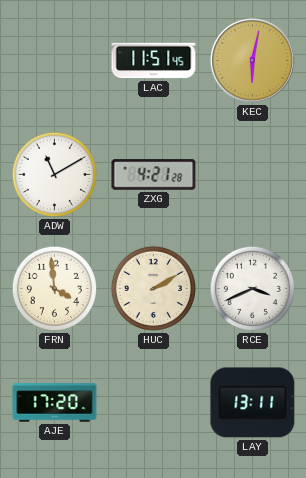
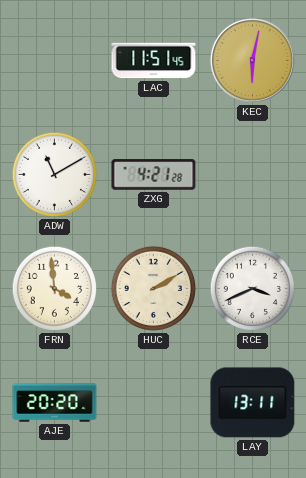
AJE: 17:20 -> 20:20 (55, 403)
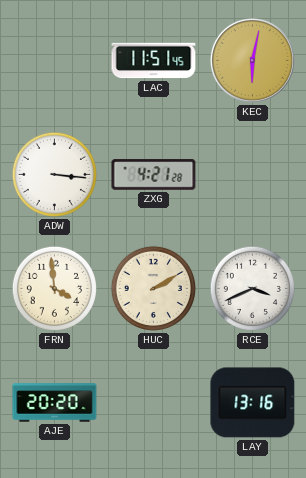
ADW: 11:10 -> 3:16 (54, 174)
LAY: 13:11 -> 13:16 (253, 403)
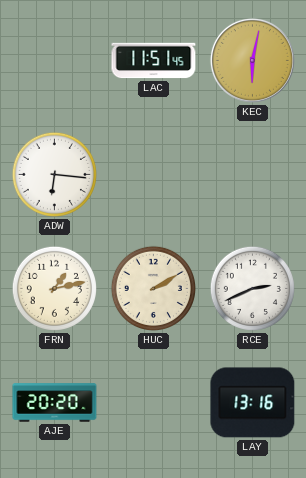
ADW: 3:16 -> 6:16 (54, 174)
ZXG: 4:21 -> none (154, 175)
FRN: 3:59 -> 1:13 (54, 288)
RCE: 3:41 -> 2:41 (252, 288)
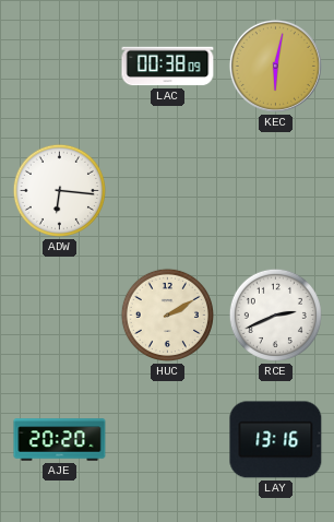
LAC: 11:51 -> 00:38 (168, 67)
FRN: 1:13 -> none (54, 288)
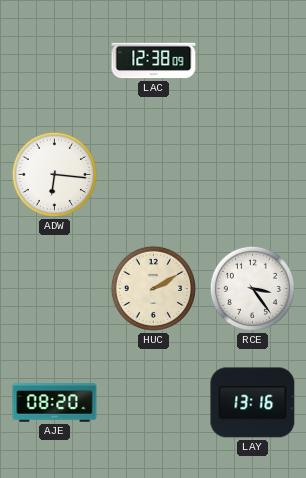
LAC: 00:38 -> 12:38 (154, 61)
KEC: 6:02 -> none (275, 66)
RCE: 2:41 -> 3:24 (252, 288)
AJE: 20:20 -> 08:20 (55, 403)
